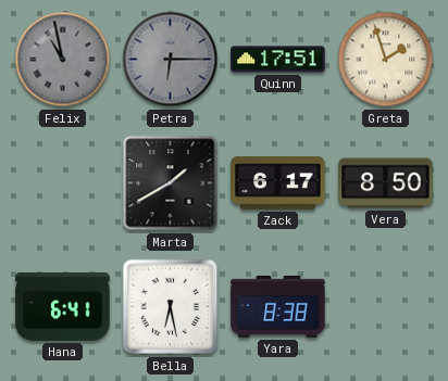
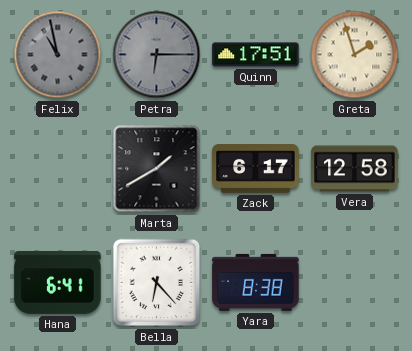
Vera: 8:50 -> 12:58 (355, 169)
Bella: 6:28 -> 6:23 (157, 283)
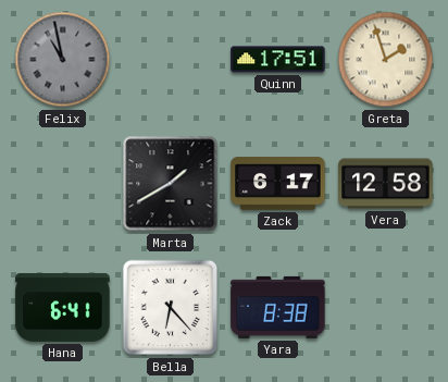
Petra: 6:15 -> none (157, 55)
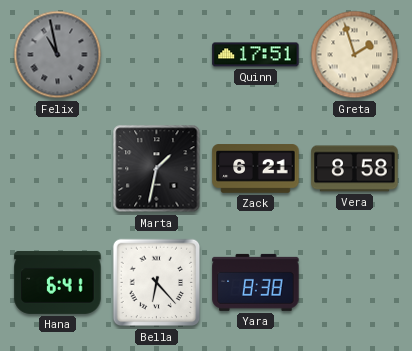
Marta: 1:40 -> 1:32 (157, 169)
Zack: 6:17 -> 6:21 (256, 169)
Vera: 12:58 -> 8:58 (355, 169)
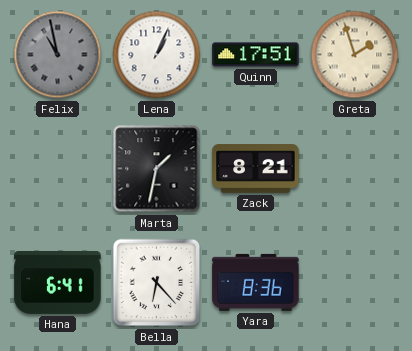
Lena: none -> 1:04 (157, 55)
Zack: 6:21 -> 8:21 (256, 169)
Vera: 8:58 -> none (355, 169)
Yara: 8:38 -> 8:36 (256, 282)
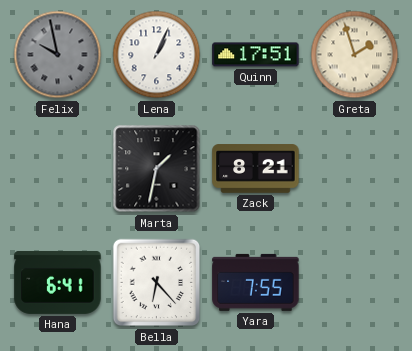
Felix: 10:58 -> 9:58 (58, 55)
Yara: 8:36 -> 7:55 (256, 282)
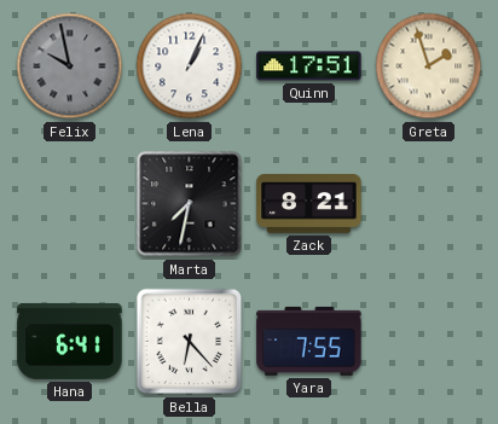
Marta: 1:32 -> 7:32 (190, 204)
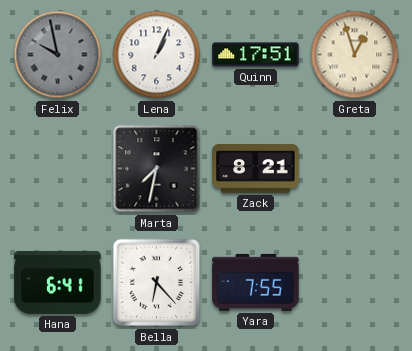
Greta: 1:57 -> 12:57 (355, 55)
